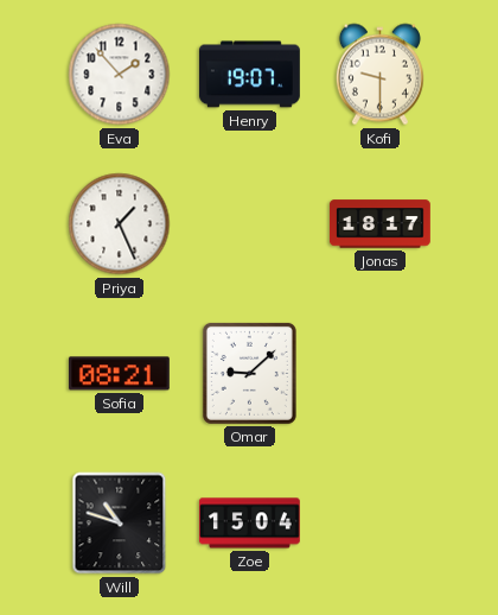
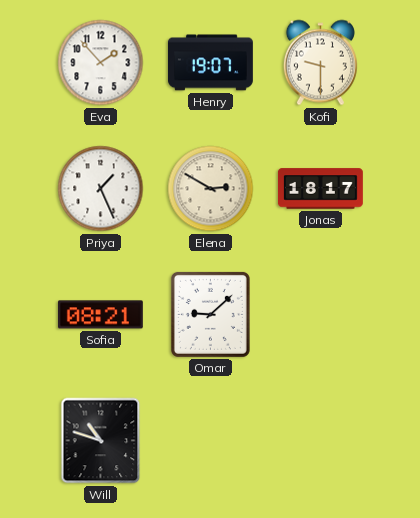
Elena: none -> 2:50 (211, 189)
Zoe: 15:04 -> none (249, 524)
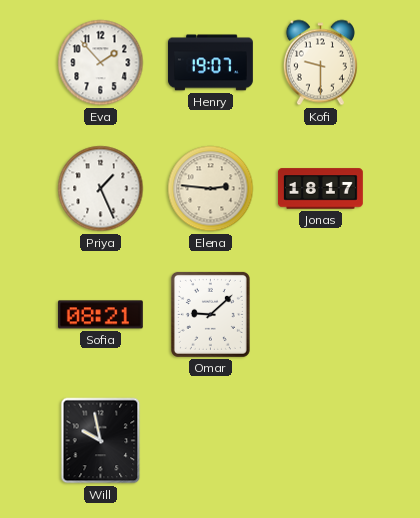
Elena: 2:50 -> 2:46 (211, 189)
Will: 10:48 -> 9:58 (101, 441)
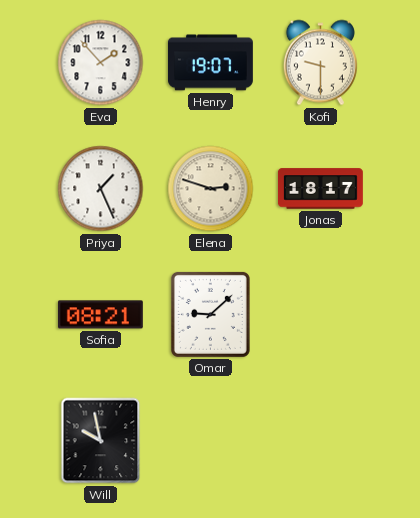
Elena: 2:46 -> 2:48 (211, 189)
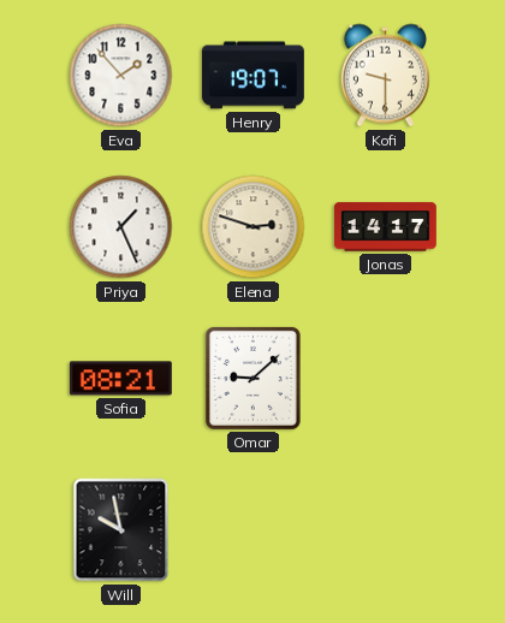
Jonas: 18:17 -> 14:17 (385, 227)
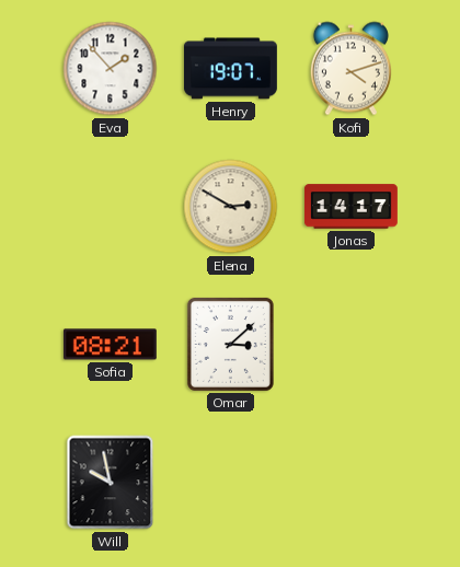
Kofi: 9:30 -> 4:12 (350, 69)
Priya: 1:26 -> none (121, 227)
Elena: 2:48 -> 2:50 (231, 207)
Omar: 9:08 -> 3:08 (230, 344)
